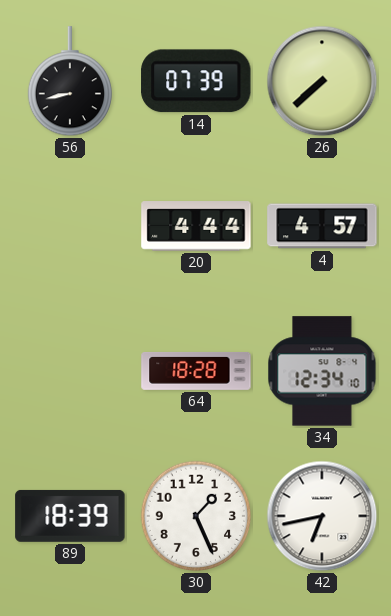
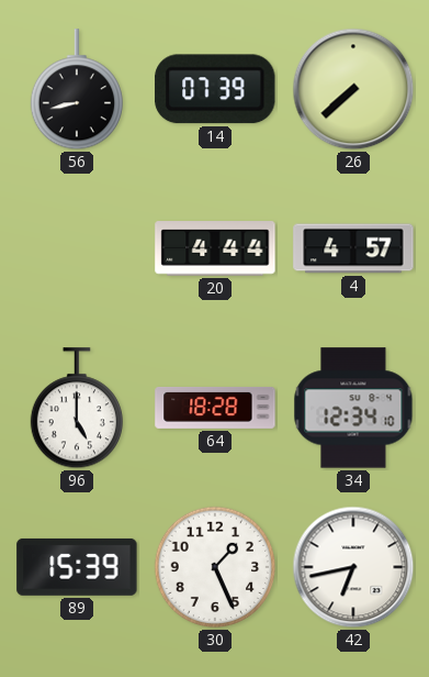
96: none -> 5:00 (76, 409)
89: 18:39 -> 15:39 (77, 567)
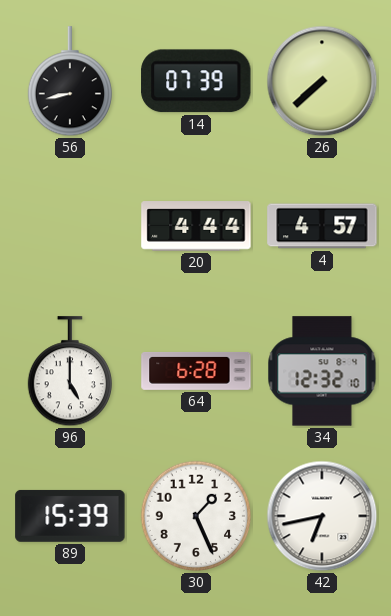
64: 18:28 -> 6:28 (196, 371)
34: 12:34 -> 12:32 (322, 371)
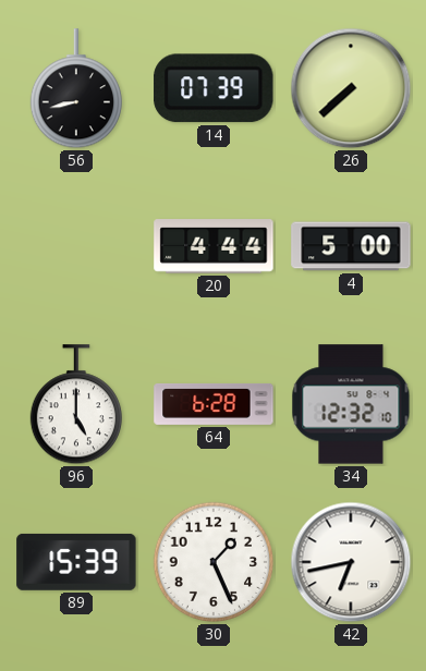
4: 4:57 -> 5:00 (351, 246)
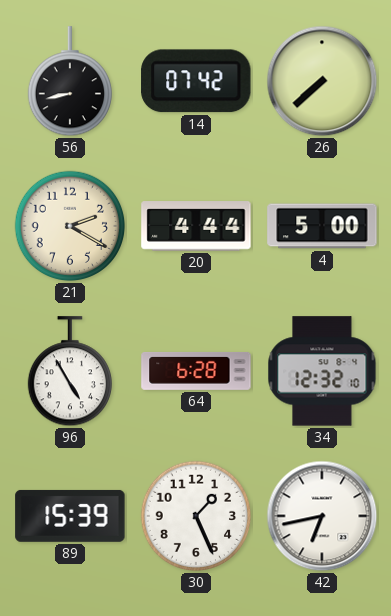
14: 07:39 -> 07:42 (197, 81)
21: none -> 2:20 (70, 226)
96: 5:00 -> 4:55 (69, 372)
